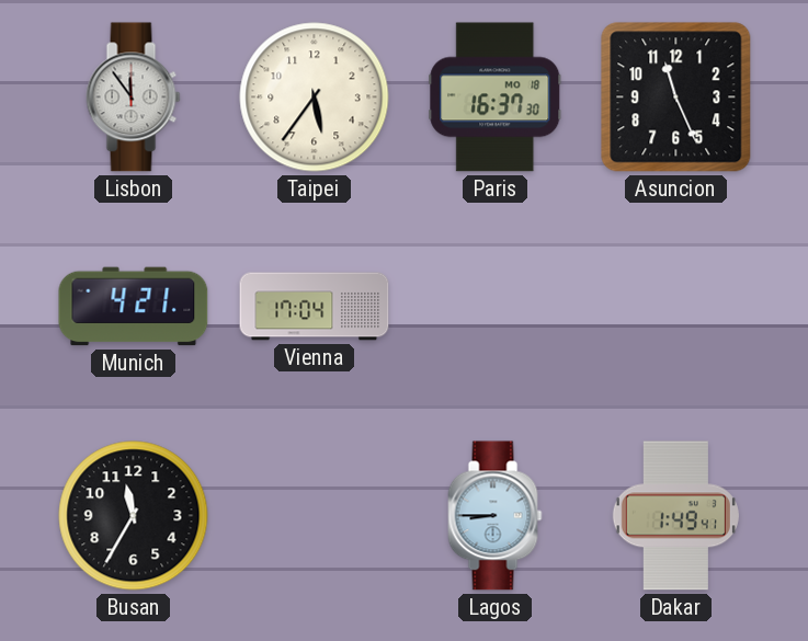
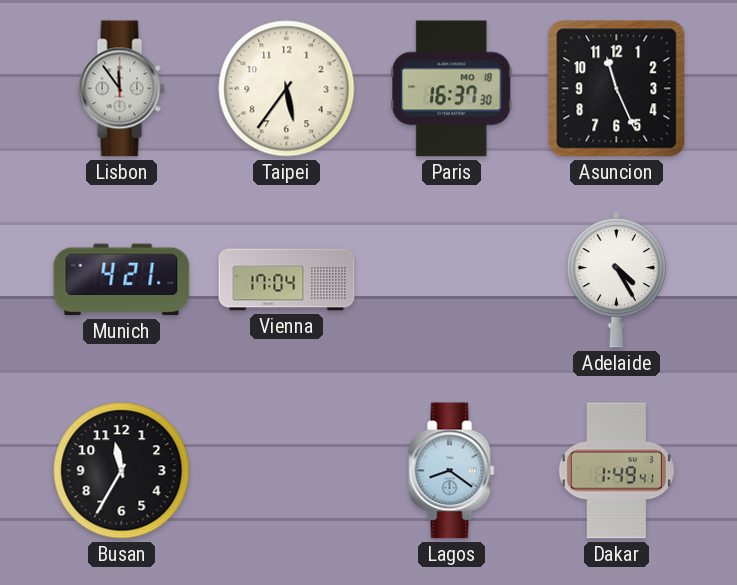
Adelaide: none -> 4:25 (616, 279)
Lagos: 8:45 -> 8:21 (452, 471)
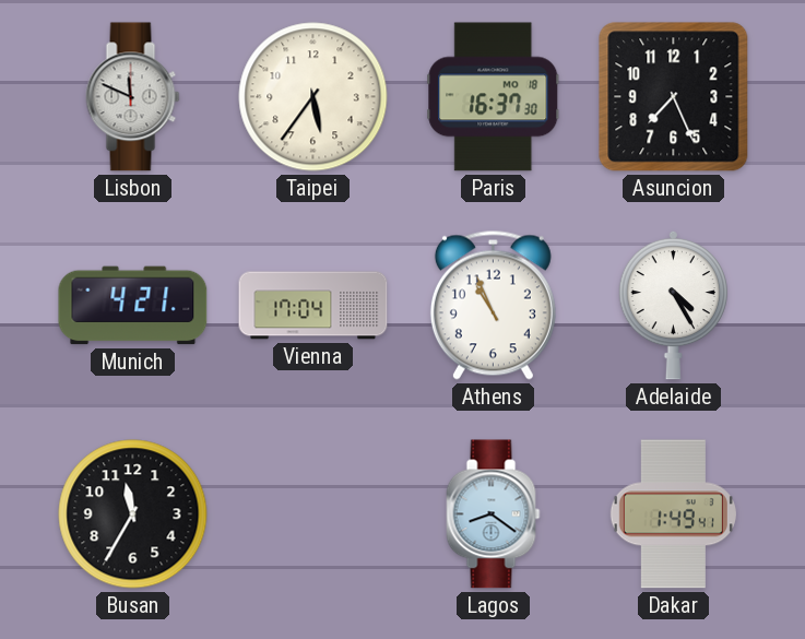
Lisbon: 11:54 -> 11:49 (133, 97)
Asuncion: 11:26 -> 7:26 (674, 97)
Athens: none -> 10:56 (493, 305)
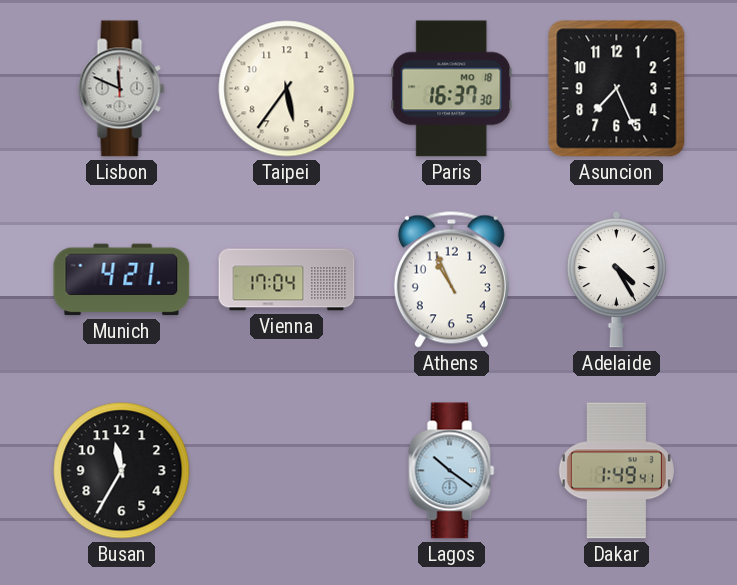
Lagos: 8:21 -> 10:21 (452, 471)
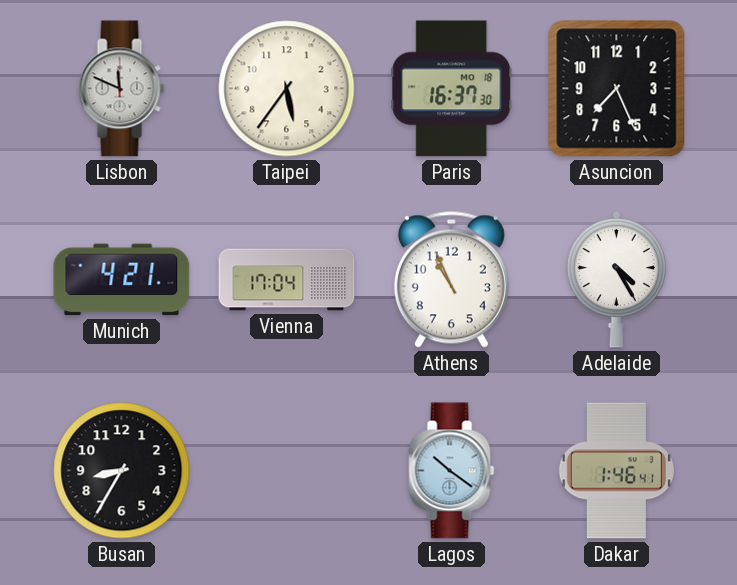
Busan: 11:35 -> 8:35 (122, 471)
Dakar: 1:49 -> 1:46 (616, 471)
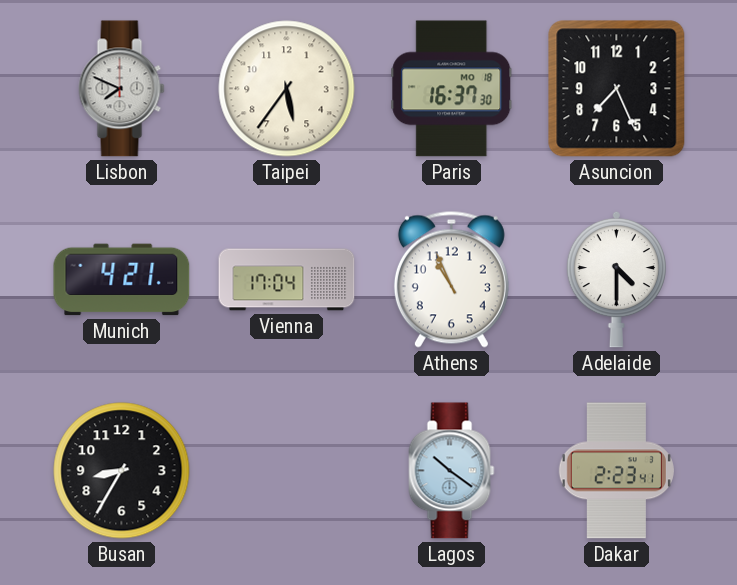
Lisbon: 11:49 -> 7:49 (122, 89)
Adelaide: 4:25 -> 4:30 (616, 279)
Dakar: 1:46 -> 2:23 (616, 471)
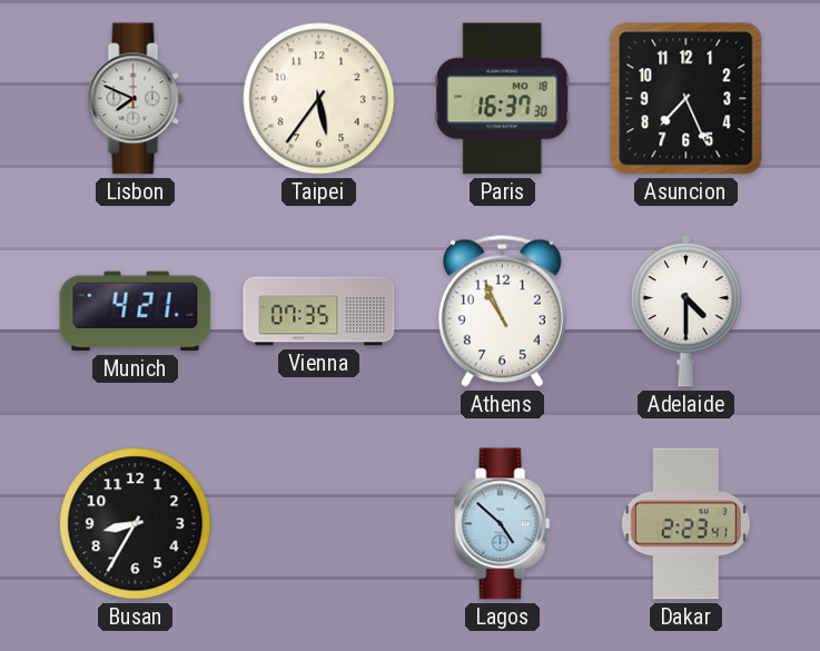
Vienna: 17:04 -> 07:35 (319, 312)
Lagos: 10:21 -> 4:52 (503, 524)
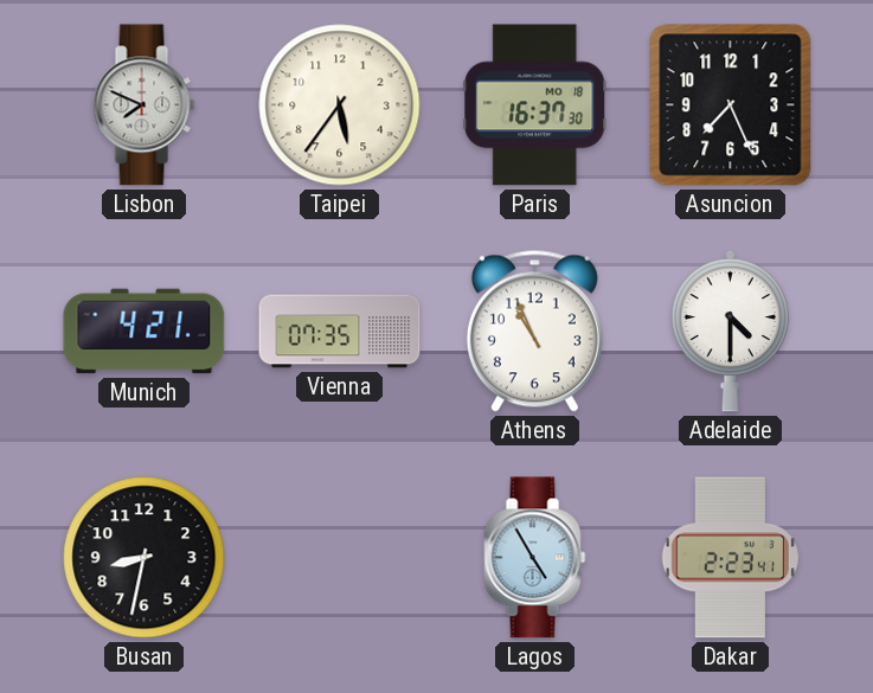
Busan: 8:35 -> 8:32 (145, 558)
Lagos: 4:52 -> 4:55 (535, 558)
